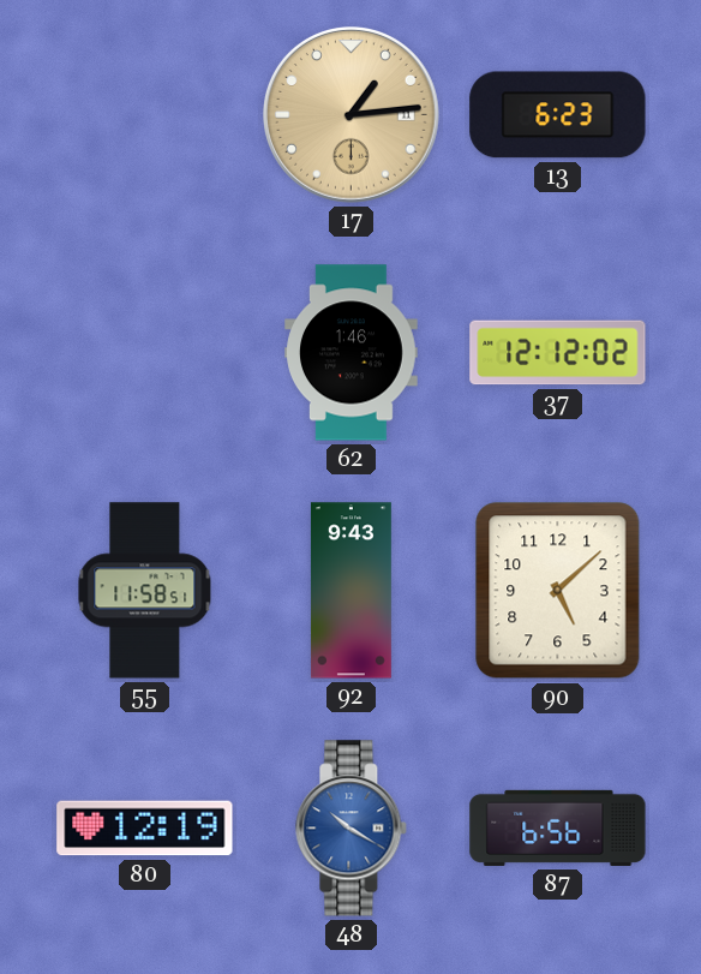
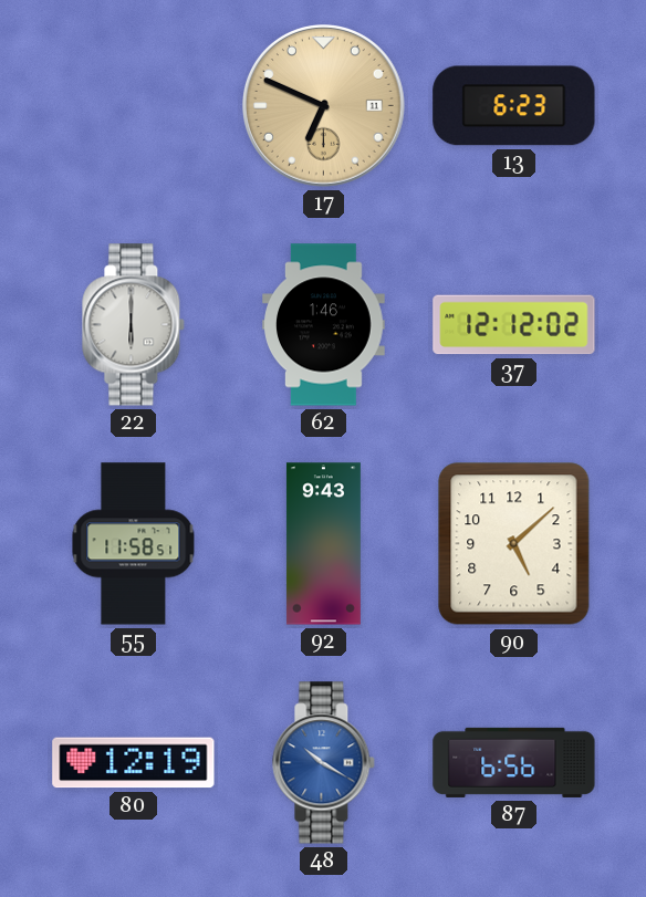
17: 1:14 -> 6:49 (324, 106)
22: none -> 6:00 (134, 325)
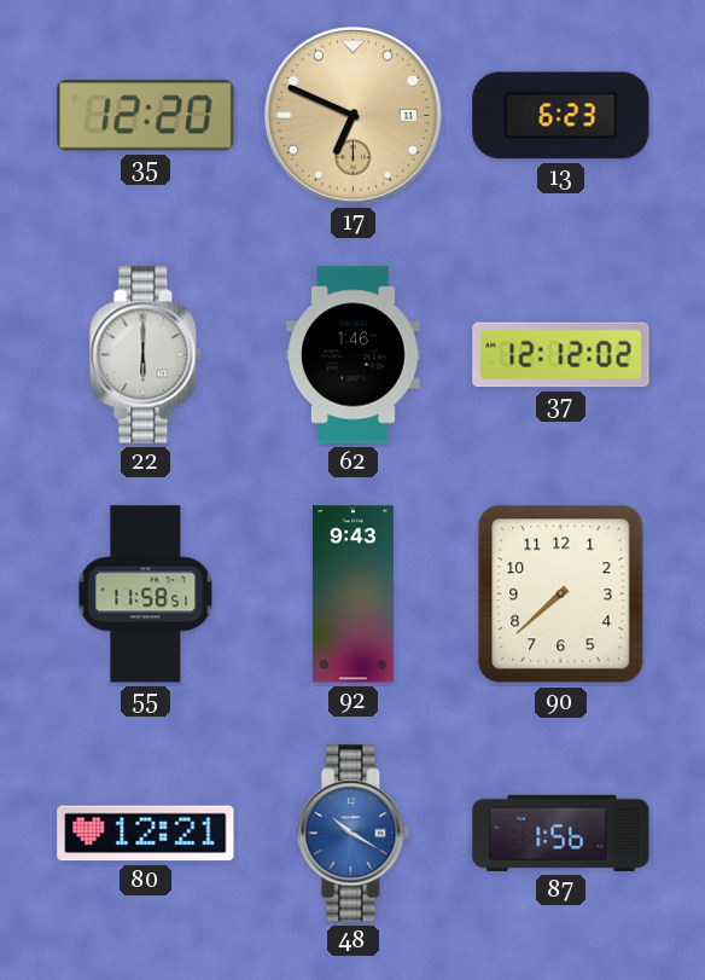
35: none -> 12:20 (146, 116)
90: 5:08 -> 7:38 (561, 595)
80: 12:19 -> 12:21 (146, 834)
87: 6:56 -> 1:56 (561, 833)
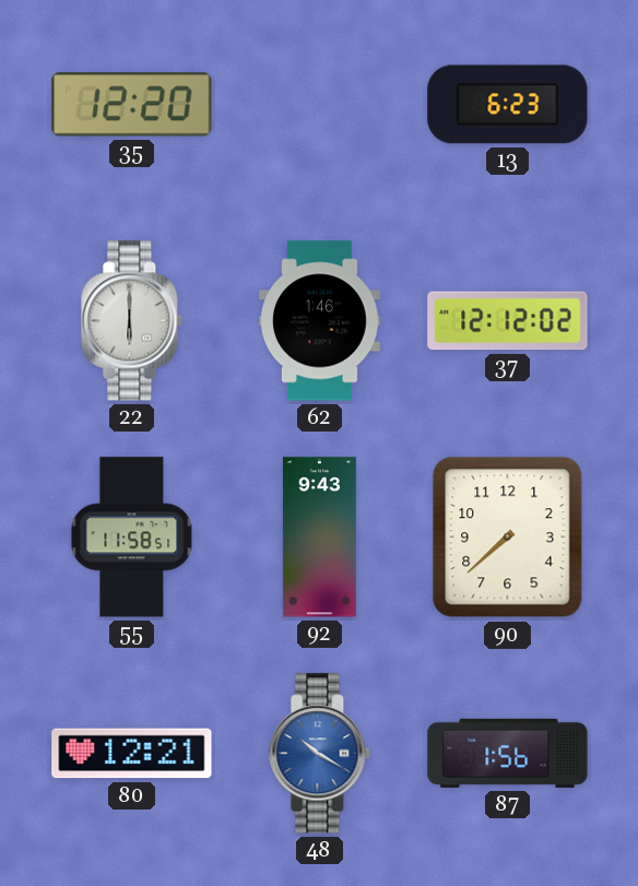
17: 6:49 -> none (354, 116)
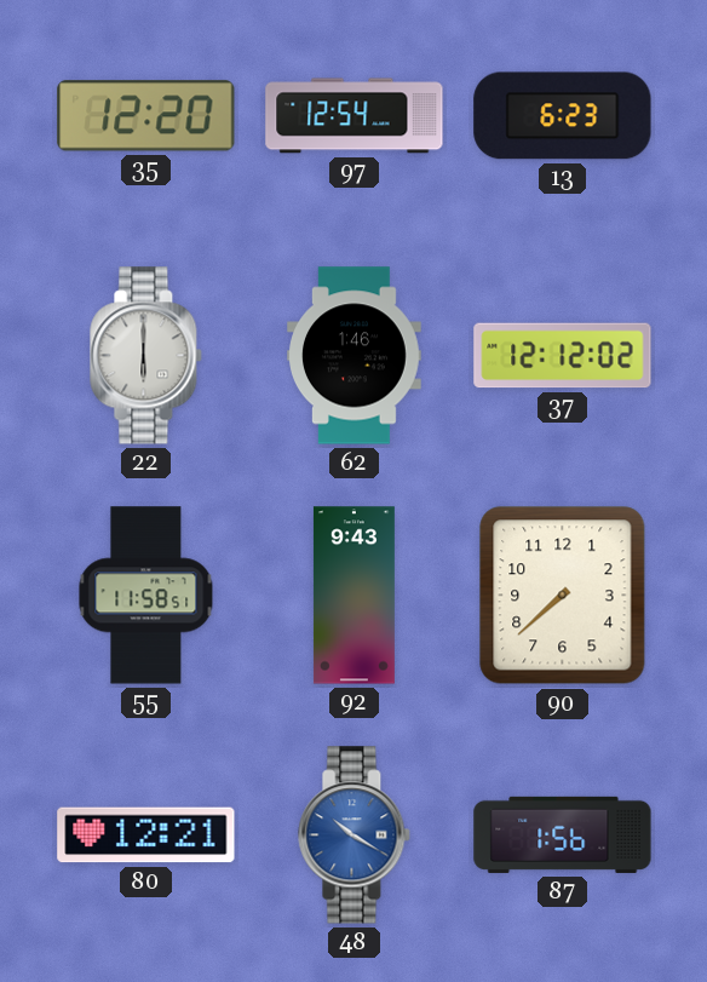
97: none -> 12:54 (355, 116)
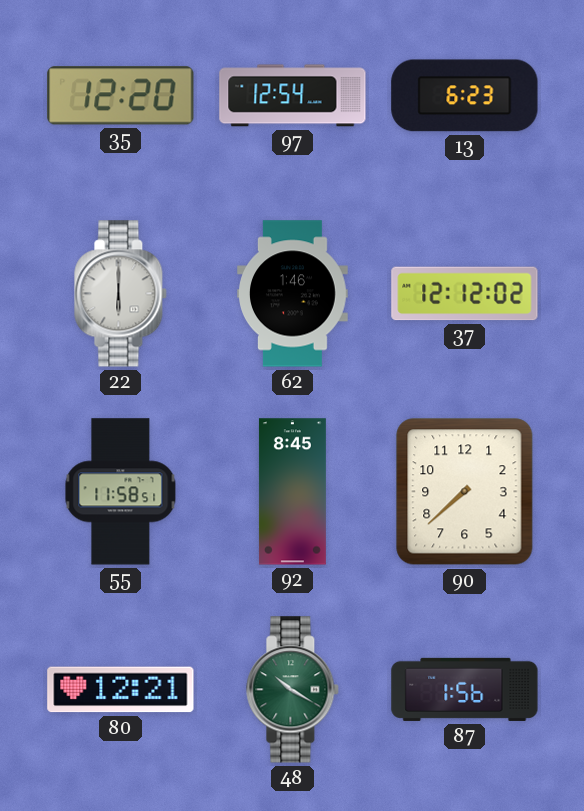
92: 9:43 -> 8:45 (292, 492)
48 dial: blue -> green (293, 690)
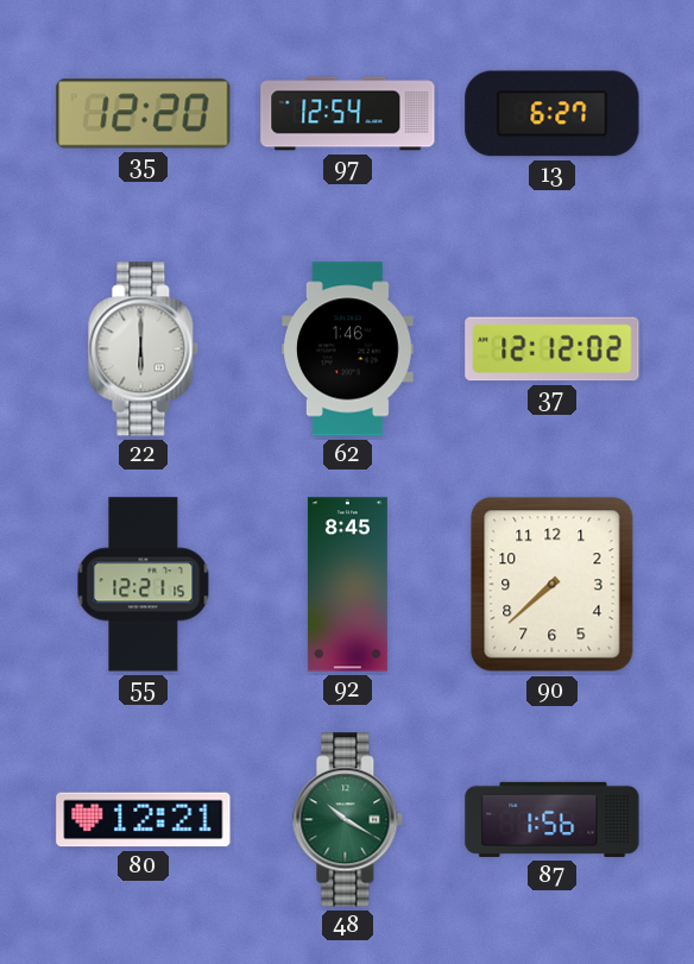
13: 6:23 -> 6:27 (553, 114)
55: 11:58 -> 12:21 (144, 585)
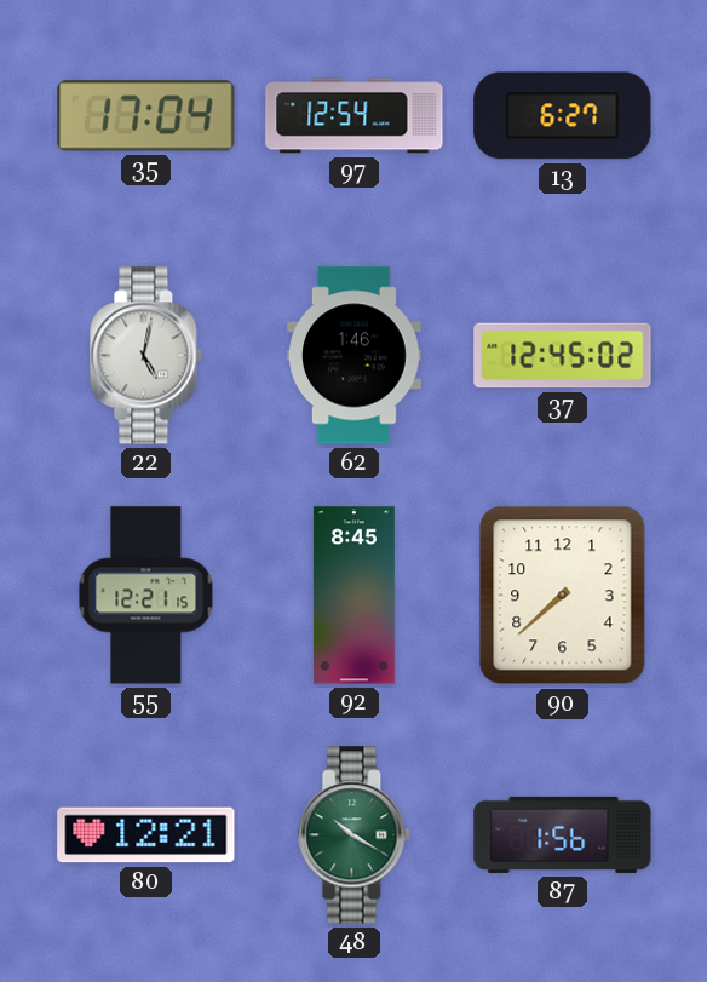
35: 12:20 -> 17:04 (146, 116)
22: 6:00 -> 5:02 (146, 356)
37: 12:12 -> 12:45 (563, 356)
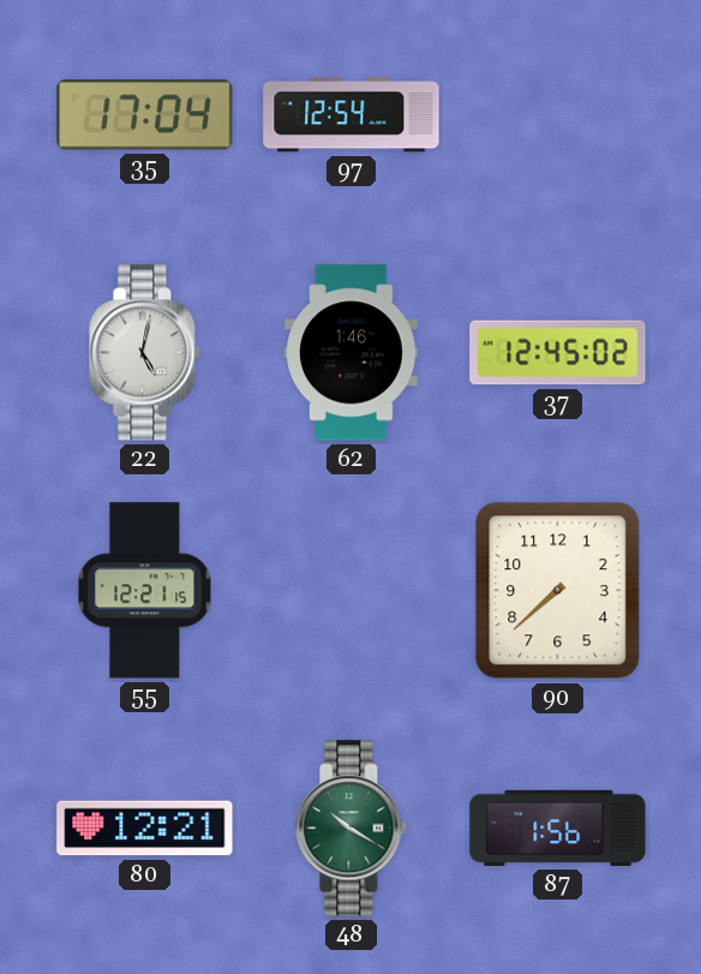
13: 6:27 -> none (563, 116)
92: 8:45 -> none (353, 596)
